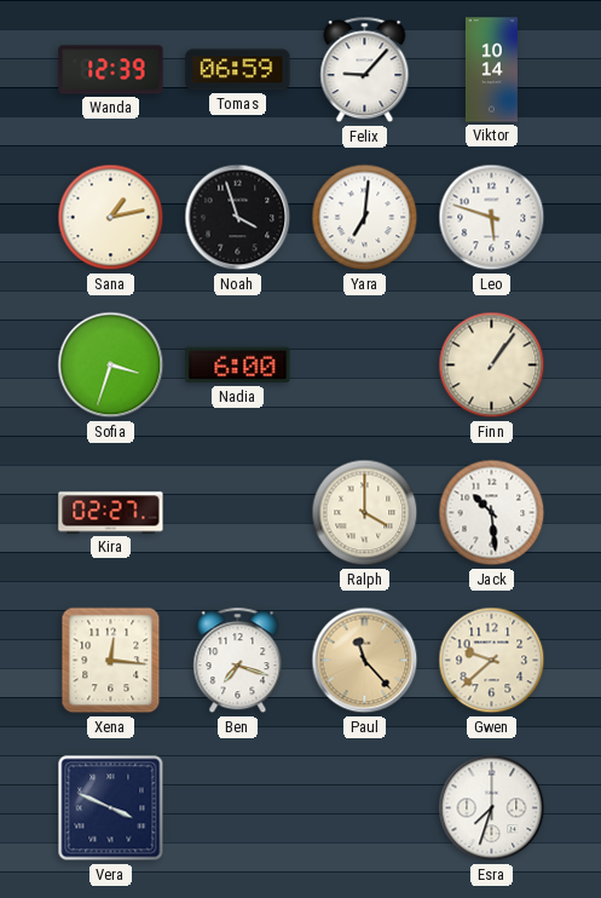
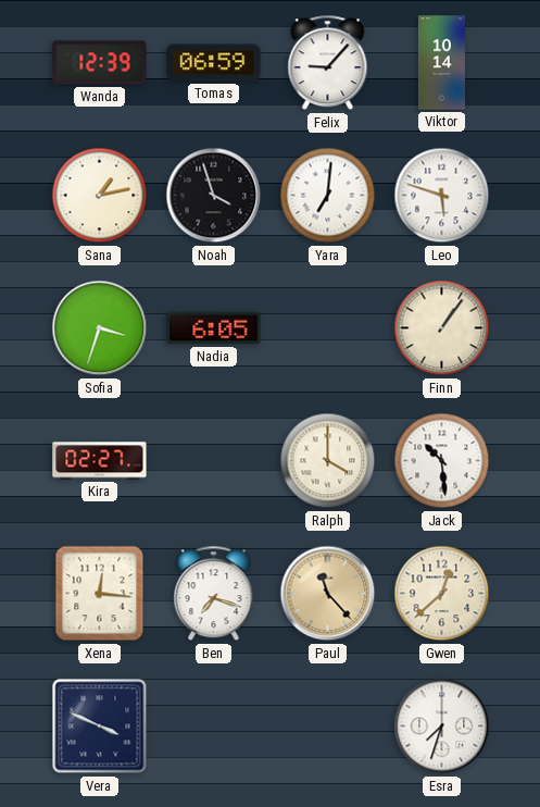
Nadia: 6:00 -> 6:05 (214, 328)
Gwen: 9:38 -> 12:38 (442, 594)
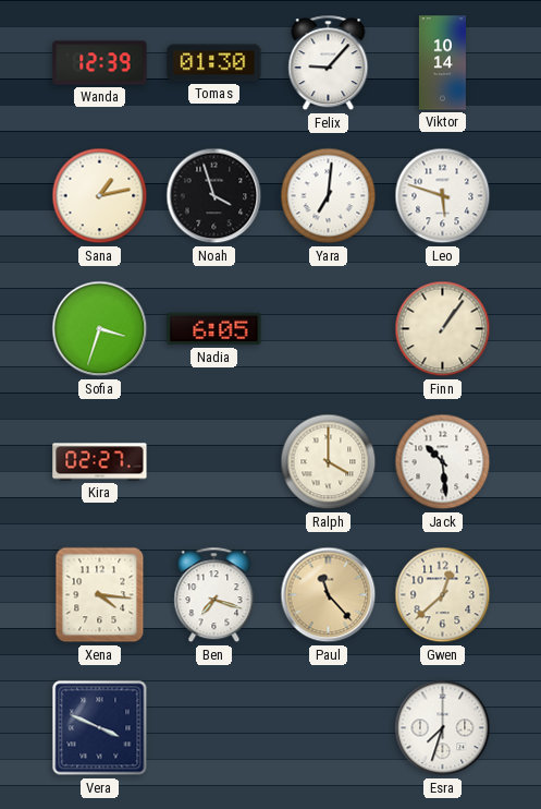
Tomas: 06:59 -> 01:30 (214, 63)
Xena: 12:16 -> 4:16 (100, 595)
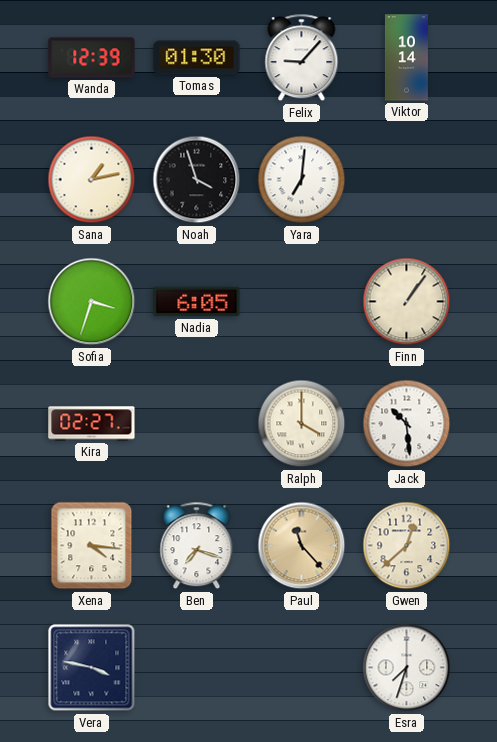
Leo: 5:48 -> none (443, 196)
Vera: 3:49 -> 3:47 (92, 668)
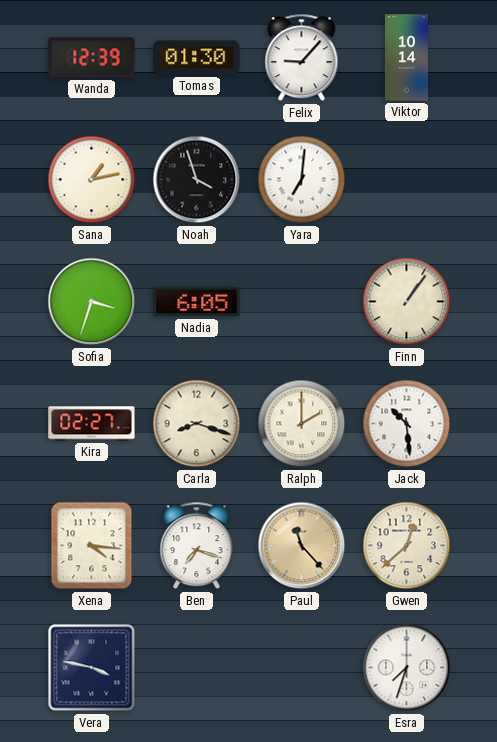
Carla: none -> 8:18 (197, 424)
Ralph: 4:00 -> 2:00 (302, 424)
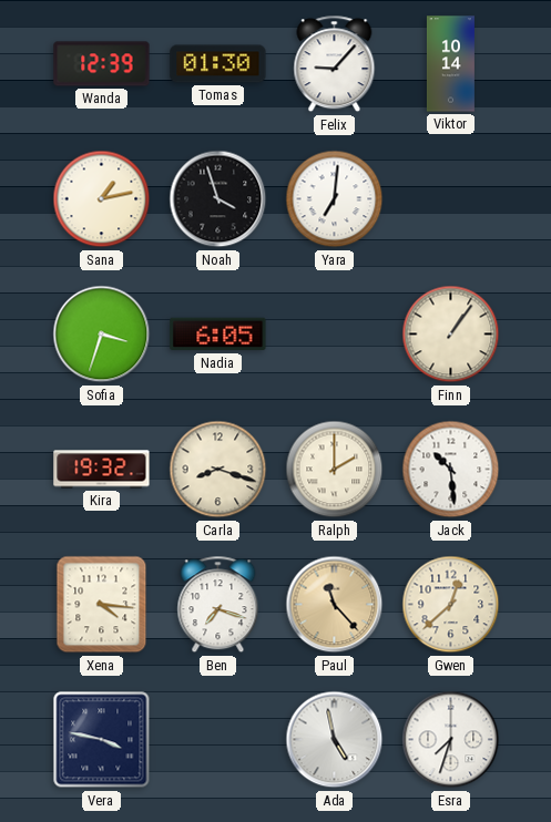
Kira: 02:27 -> 19:32 (102, 470)
Ada: none -> 4:58 (335, 740)
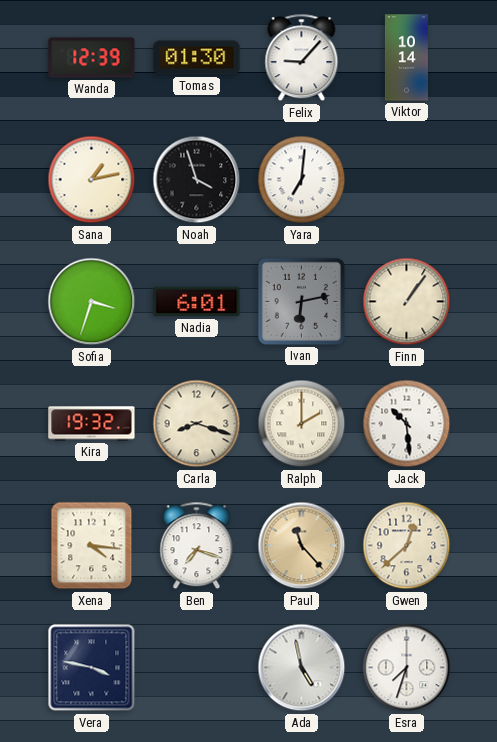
Nadia: 6:05 -> 6:01 (197, 302)
Ivan: none -> 6:13 (301, 301)
